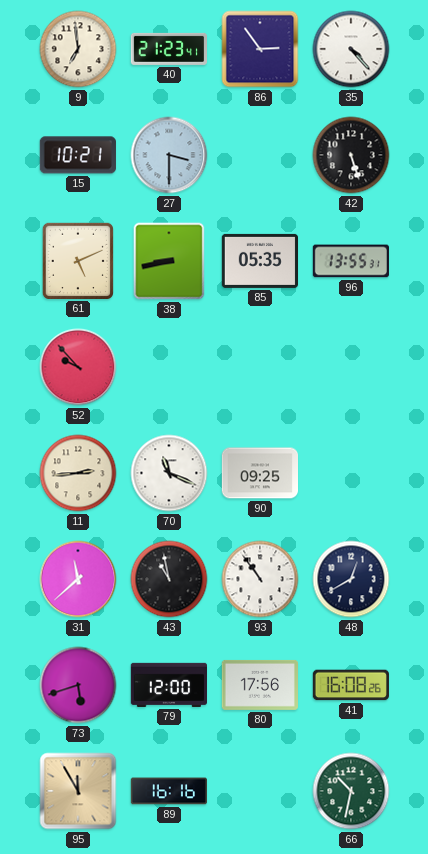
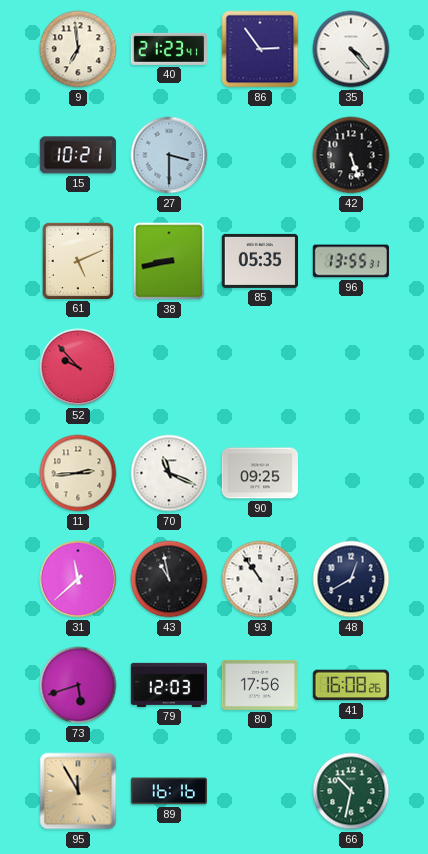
79: 12:00 -> 12:03 (168, 685)
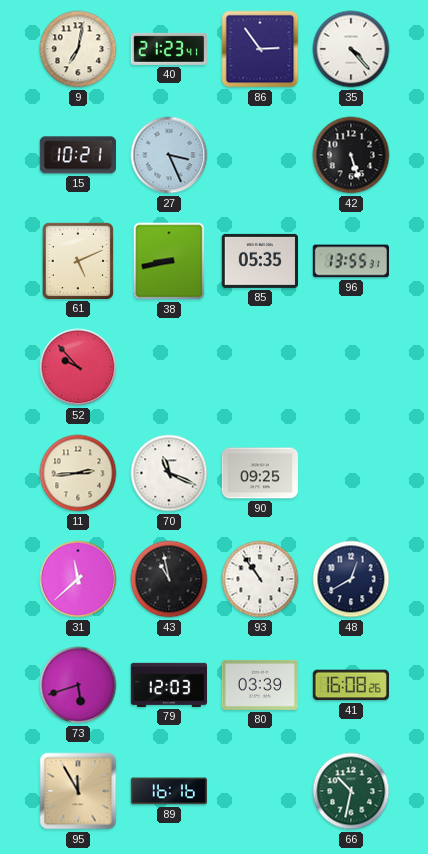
9: 6:59 -> 7:02 (78, 49)
27: 3:30 -> 3:26 (169, 155)
80: 17:56 -> 03:39 (259, 685)
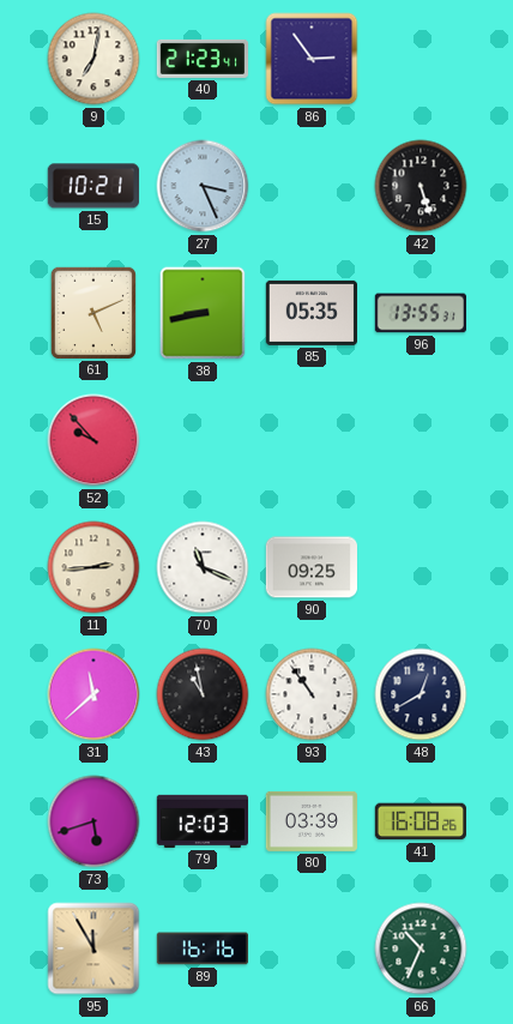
35: 4:23 -> none (351, 49)
66: 10:32 -> 10:34 (421, 948)
